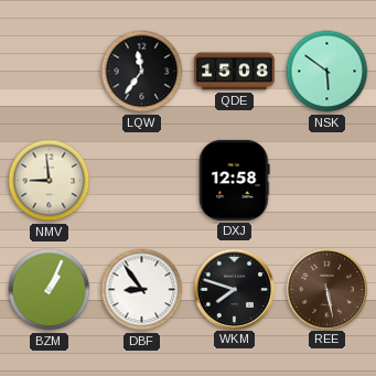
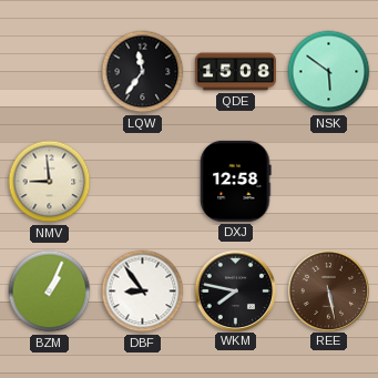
WKM: 7:48 -> 7:47 (235, 290)
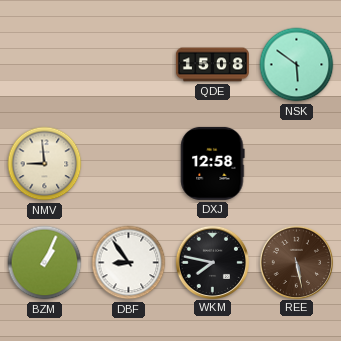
LQW: 11:36 -> none (143, 72)
